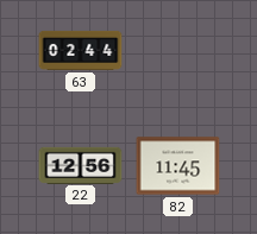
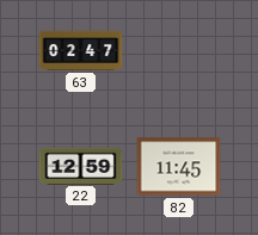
63: 02:44 -> 02:47 (81, 50)
22: 12:56 -> 12:59 (81, 166)
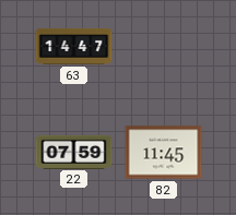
63: 02:47 -> 14:47 (74, 46)
22: 12:59 -> 07:59 (74, 152)
